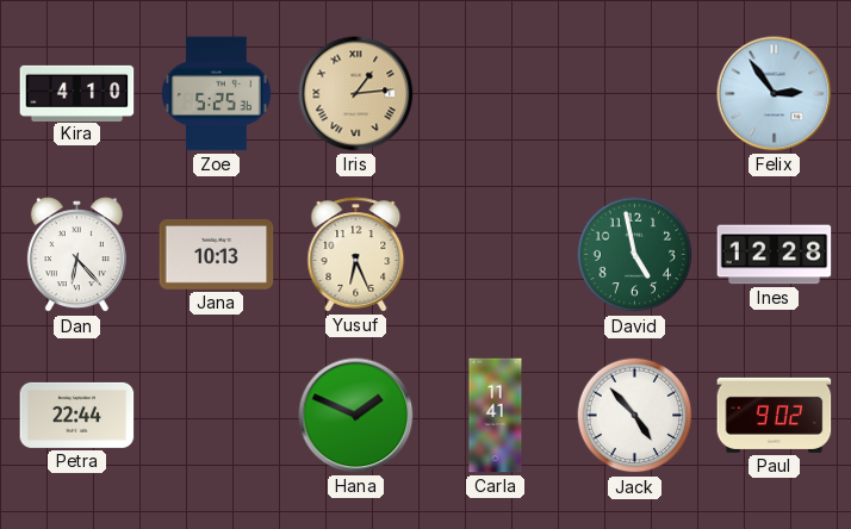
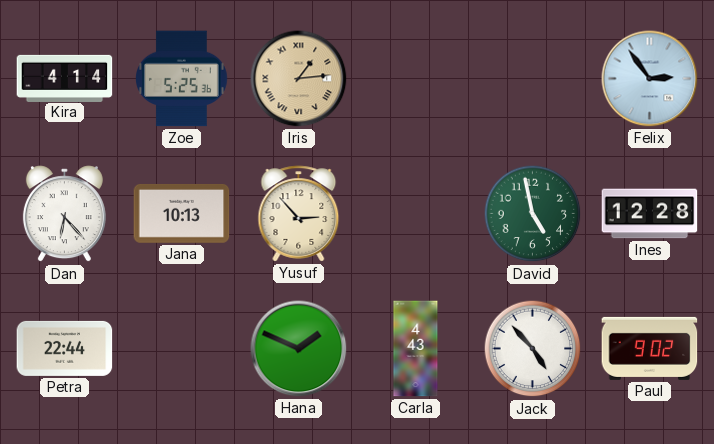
Kira: 4:10 -> 4:14 (65, 78)
Yusuf: 6:26 -> 2:53 (299, 214)
Carla: 11:41 -> 4:43 (416, 349)
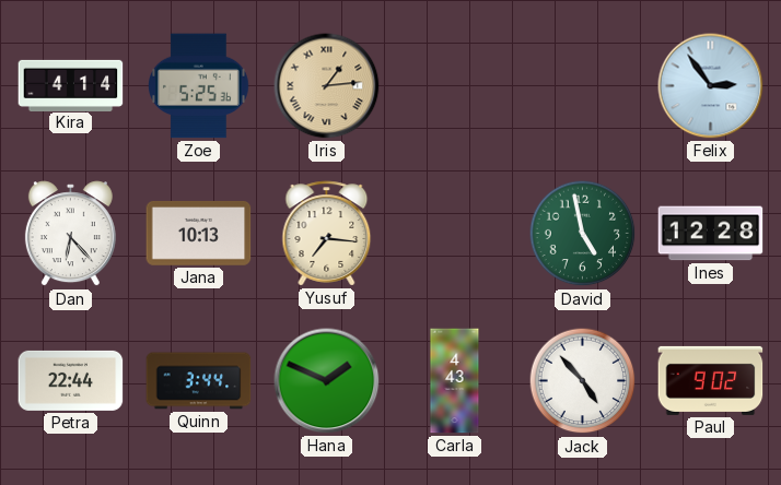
Yusuf: 2:53 -> 7:16 (327, 234)
Quinn: none -> 3:44 (199, 381)
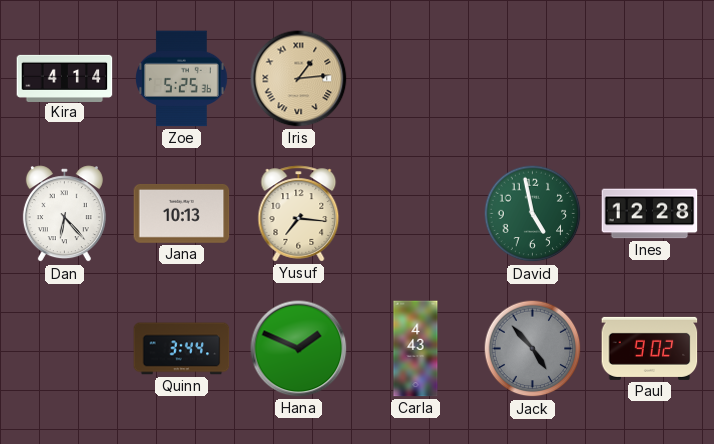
Felix: 2:54 -> none (711, 86)
Petra: 22:44 -> none (71, 380)
Jack dial: white -> grey (533, 349)
